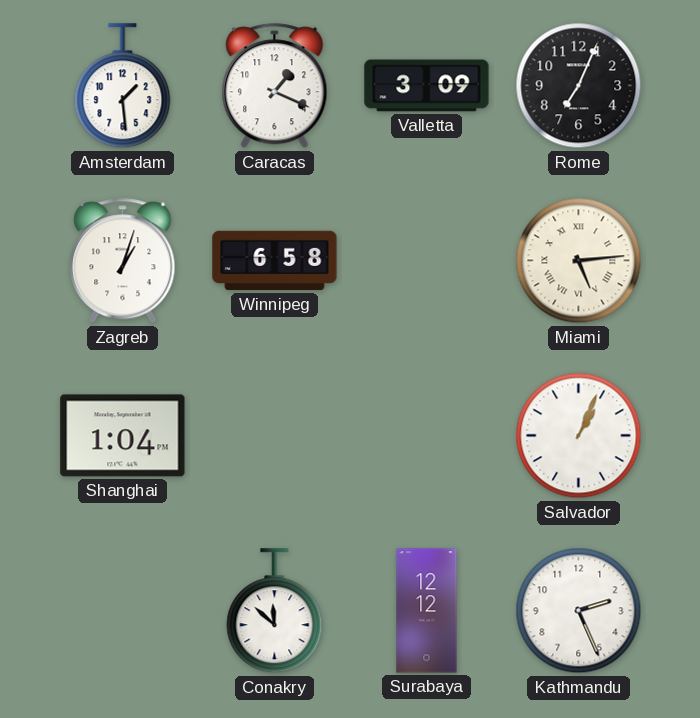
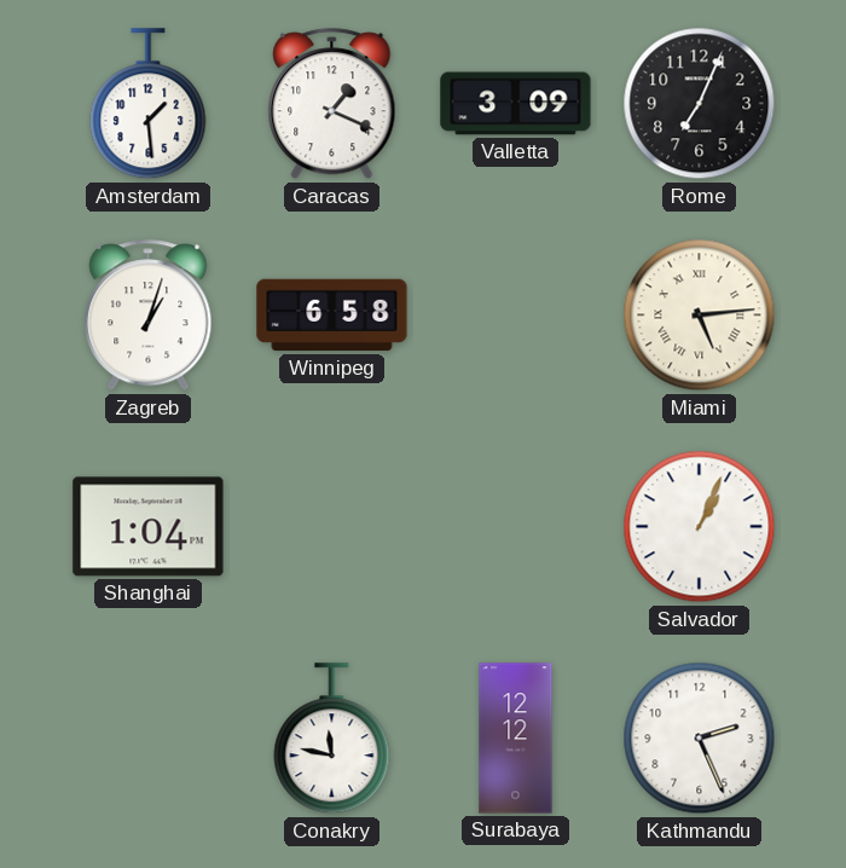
Conakry: 11:52 -> 11:47 (332, 739)
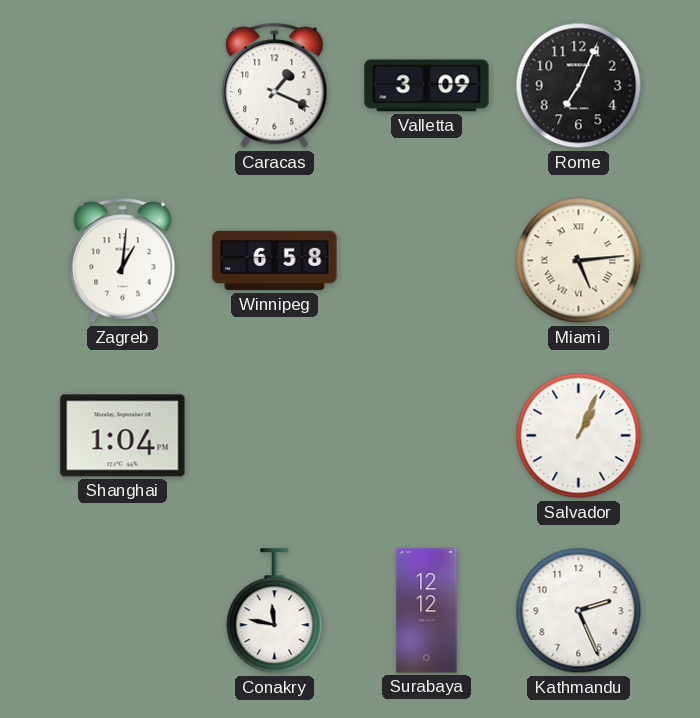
Amsterdam: 1:29 -> none (149, 104)
Zagreb: 1:03 -> 1:01 (123, 261)
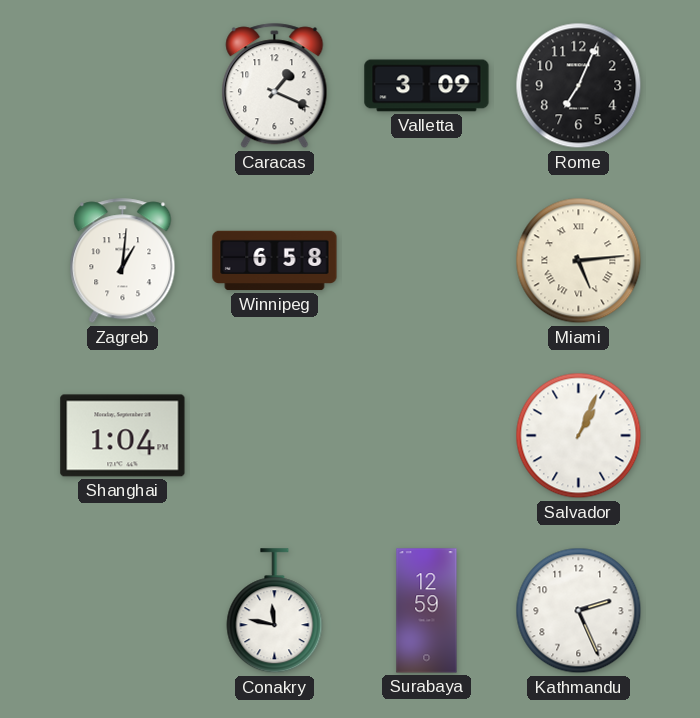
Surabaya: 12:12 -> 12:59 (427, 611)
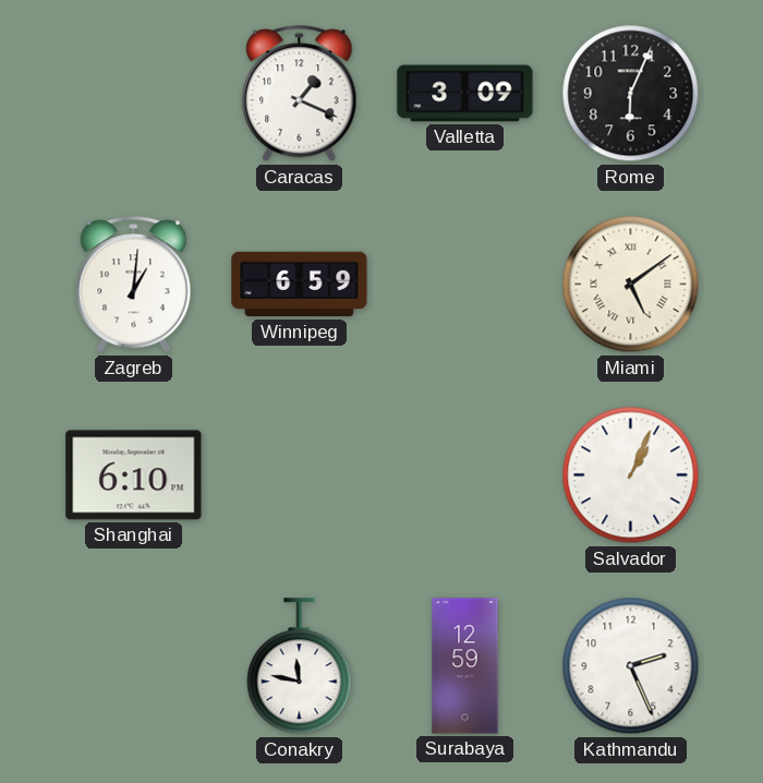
Rome: 7:04 -> 6:04 (631, 94)
Winnipeg: 6:58 -> 6:59 (300, 285)
Miami: 5:14 -> 5:09 (631, 285)
Shanghai: 1:04 -> 6:10 (134, 475)
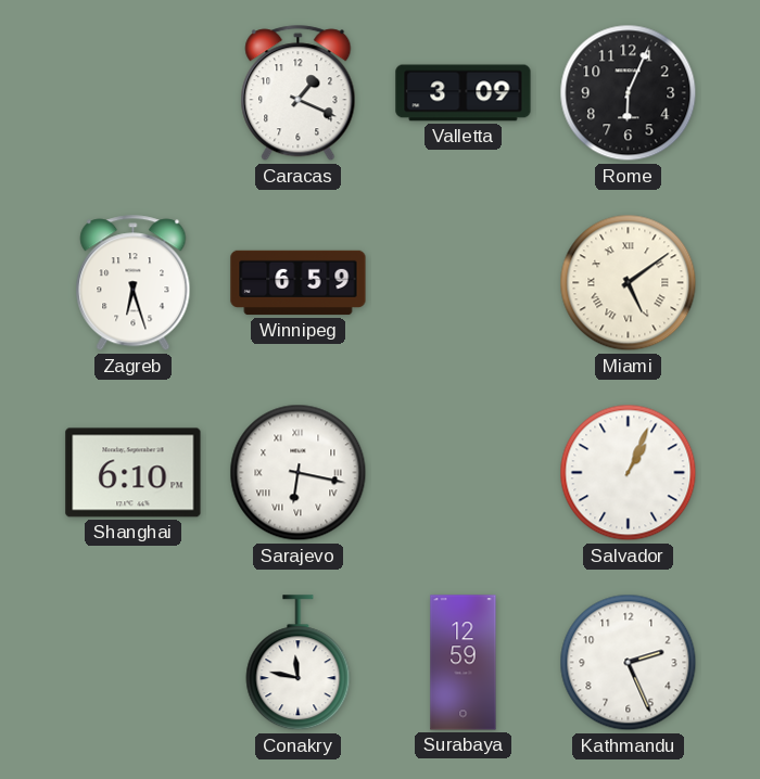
Zagreb: 1:01 -> 6:27 (134, 283)
Sarajevo: none -> 6:17 (299, 473)
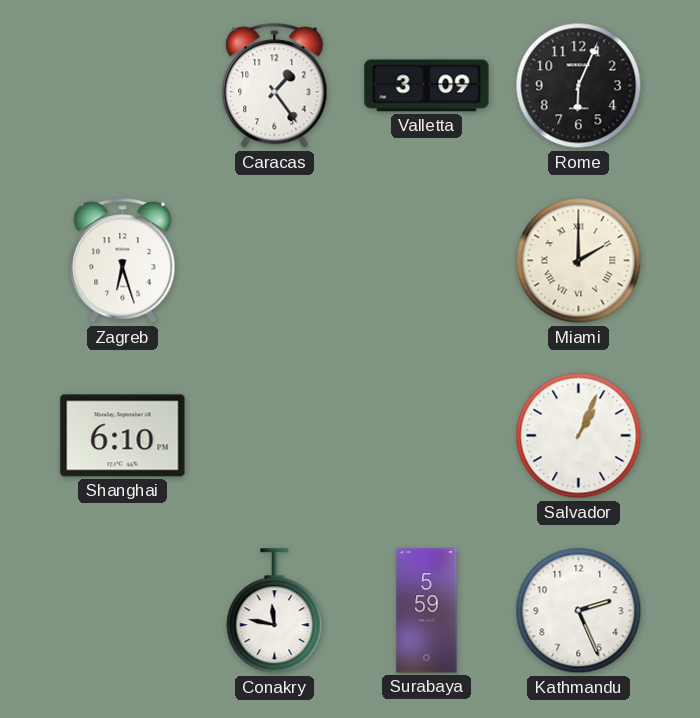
Caracas: 1:19 -> 1:24 (275, 86)
Winnipeg: 6:59 -> none (299, 283)
Miami: 5:09 -> 2:00 (579, 261)
Sarajevo: 6:17 -> none (299, 473)
Surabaya: 12:59 -> 5:59 (427, 611)
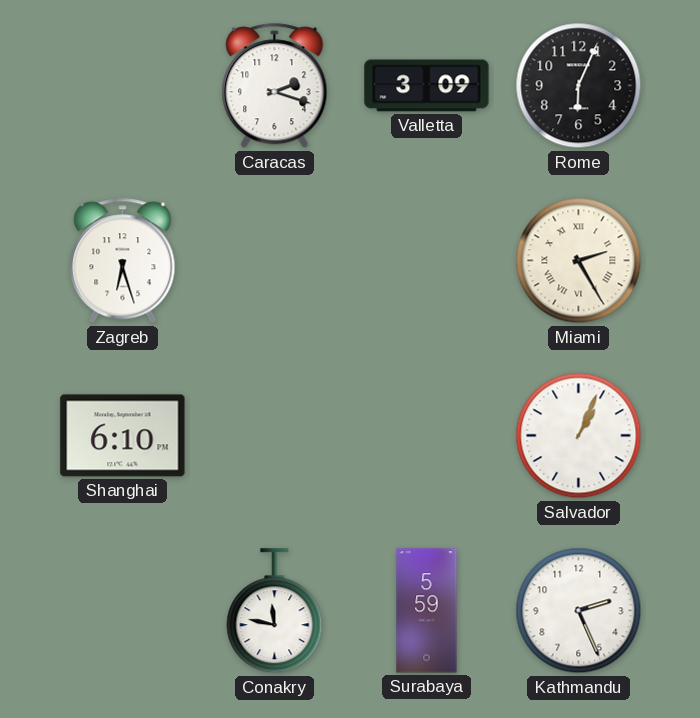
Caracas: 1:24 -> 2:18 (275, 86)
Miami: 2:00 -> 2:25 (579, 261)
